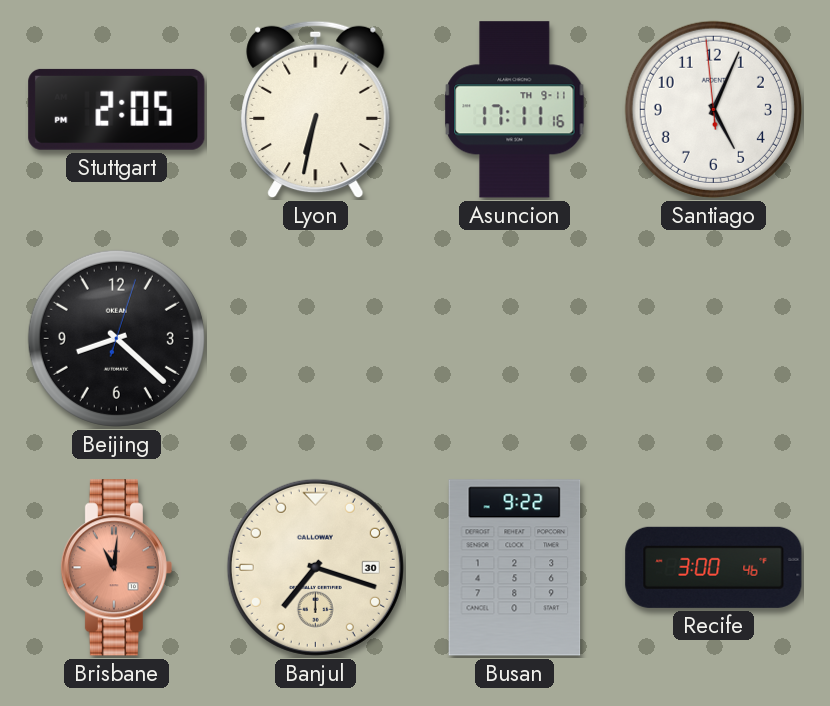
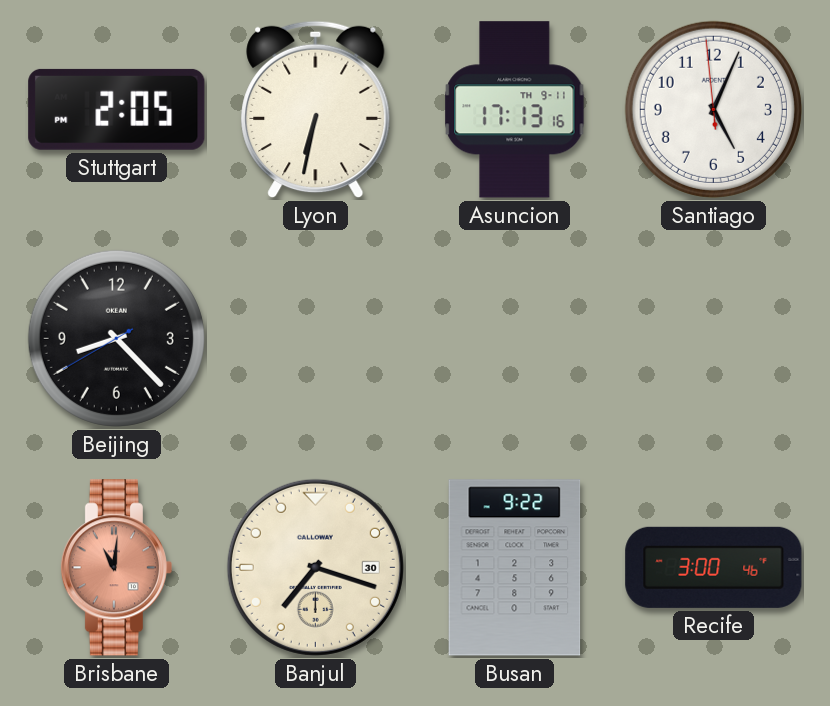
Asuncion: 17:11 -> 17:13 (515, 110)
Beijing: 8:22:03 -> 8:22:40 (116, 338)
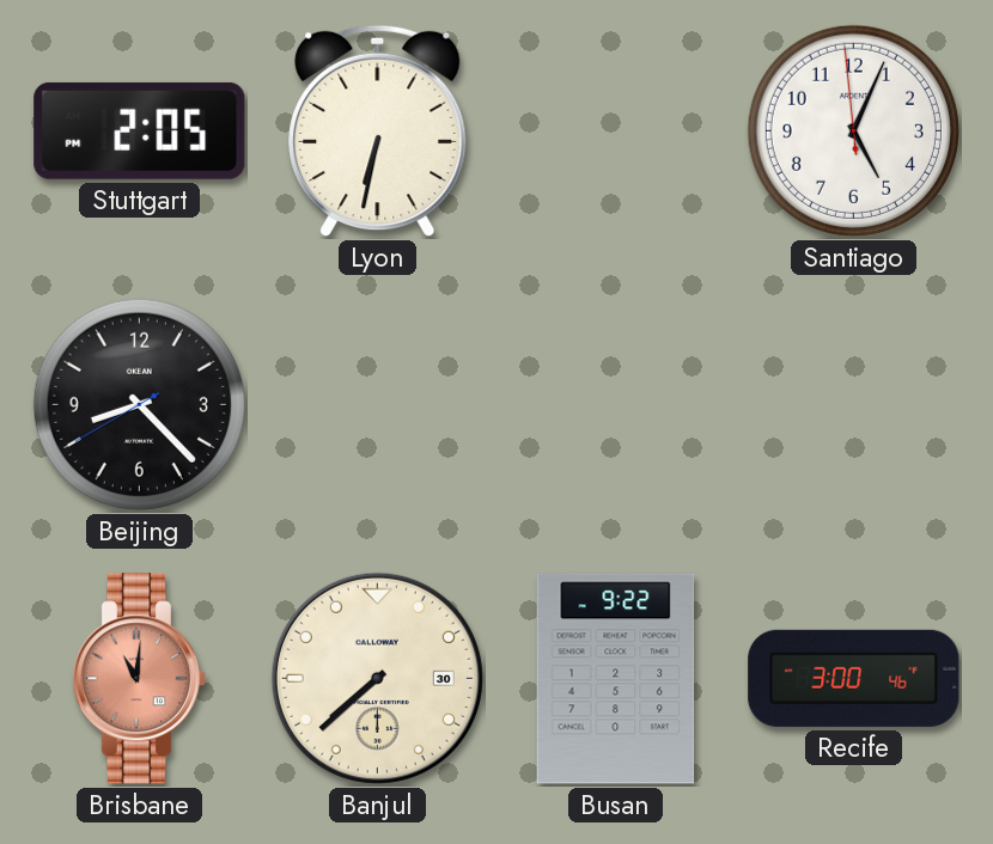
Asuncion: 17:13 -> none (515, 110)
Banjul: 7:18 -> 7:38 (377, 678)
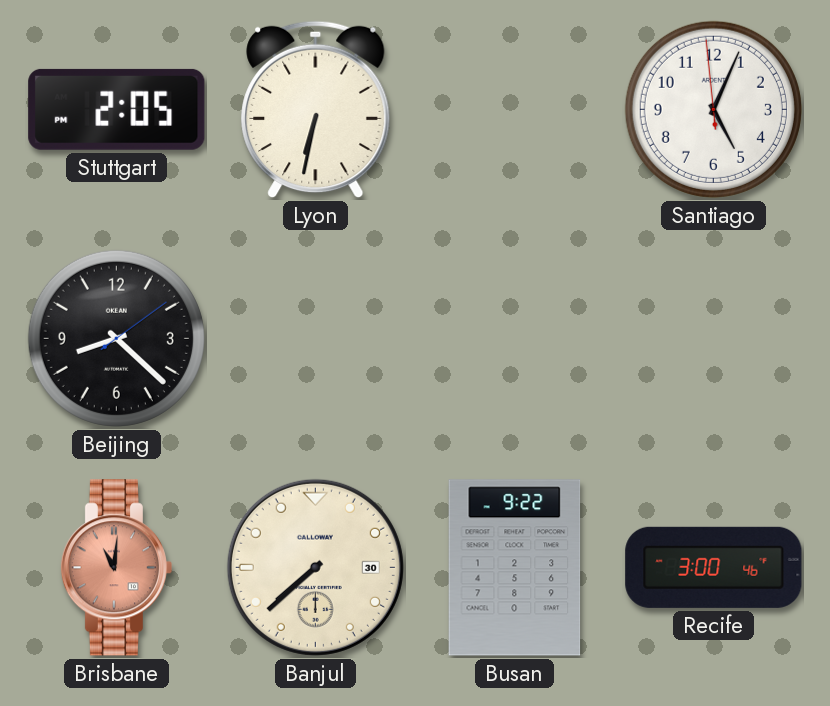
Beijing: 8:22:40 -> 8:22:09 (116, 338)
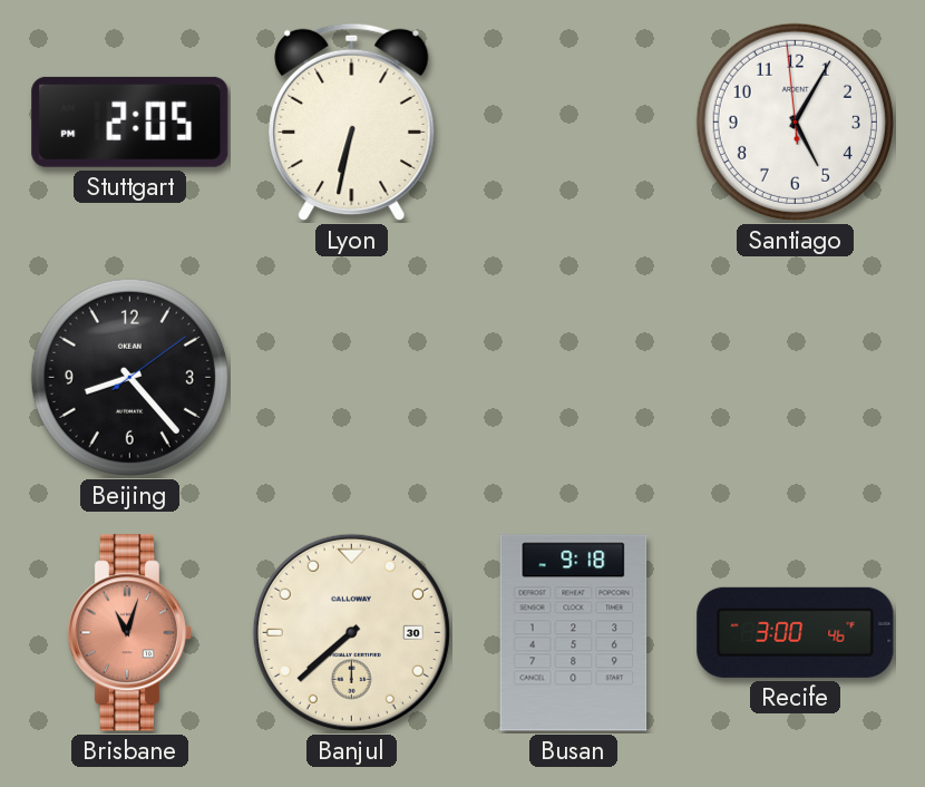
Santiago: 5:03 -> 5:04 (795, 122)
Beijing: 8:22 -> 8:23 (129, 377)
Brisbane: 11:01 -> 11:03 (129, 633)
Busan: 9:22 -> 9:18 (574, 633)
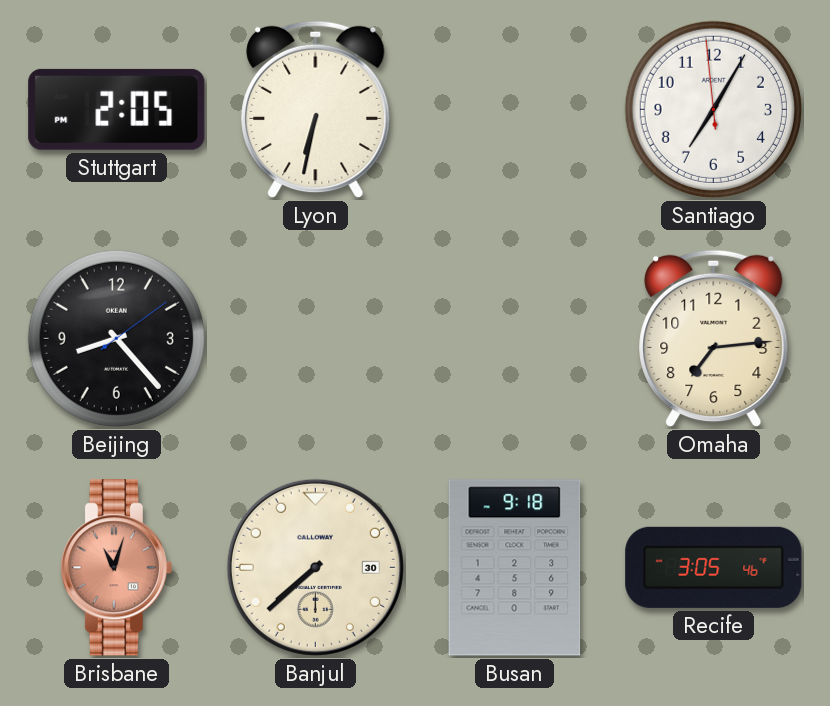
Santiago: 5:04 -> 7:04 (713, 109)
Omaha: none -> 7:14 (714, 339)
Recife: 3:00 -> 3:05 (714, 567)
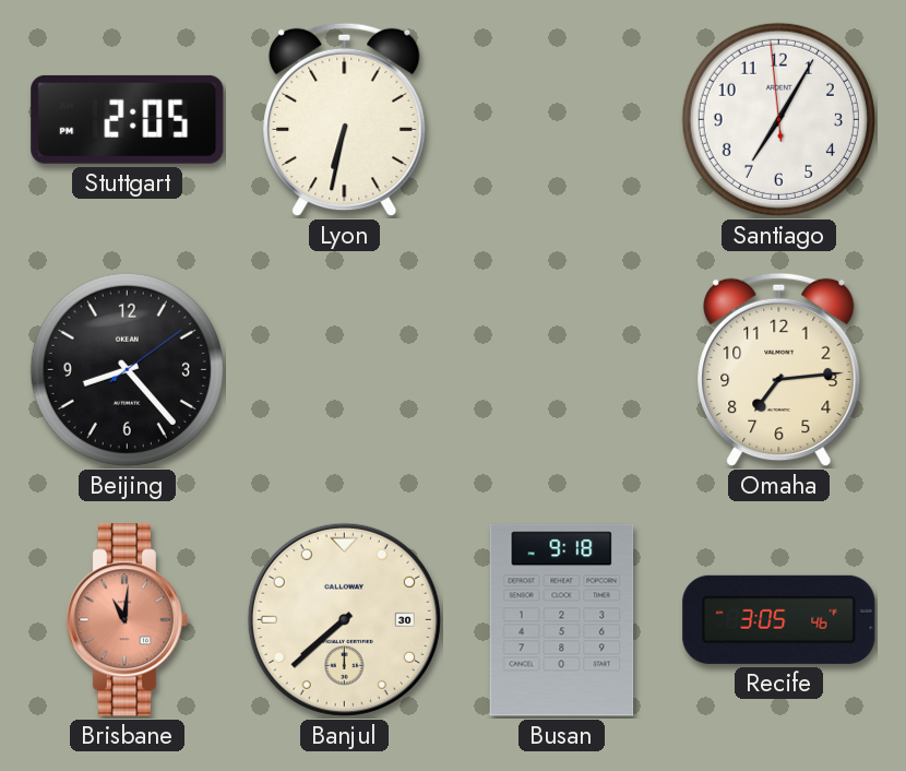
Brisbane: 11:03 -> 11:01 (127, 620)
